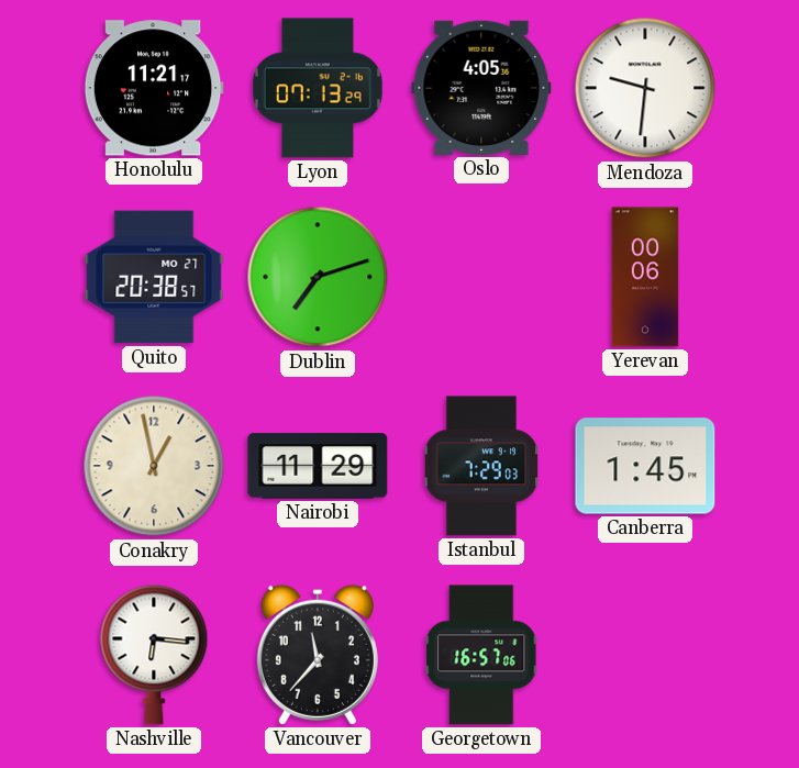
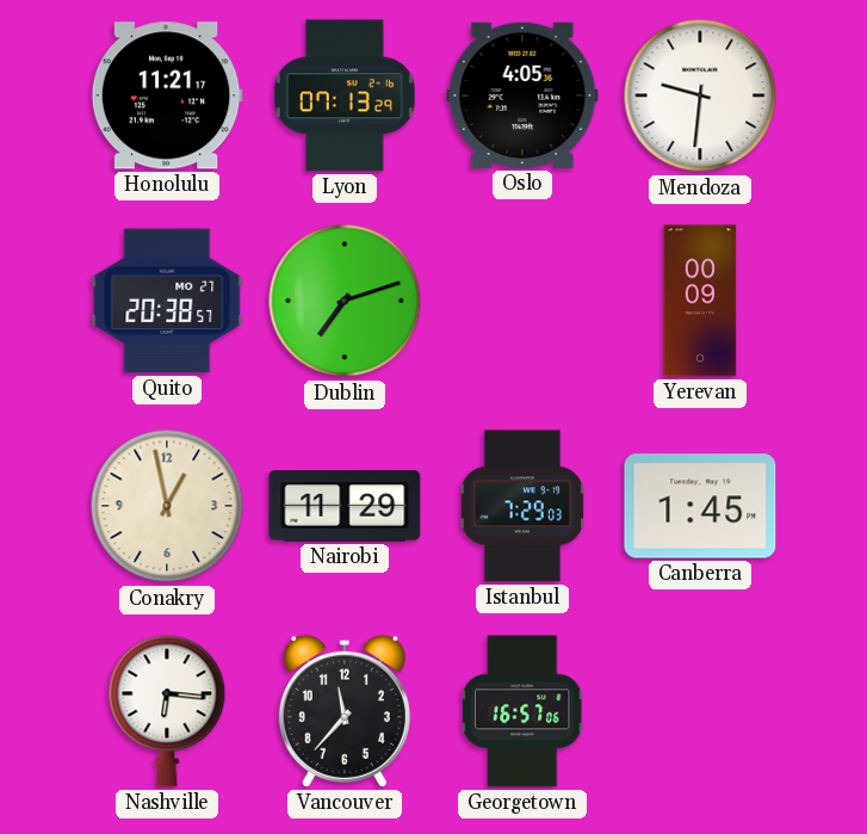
Yerevan: 00:06 -> 00:09 (700, 301)
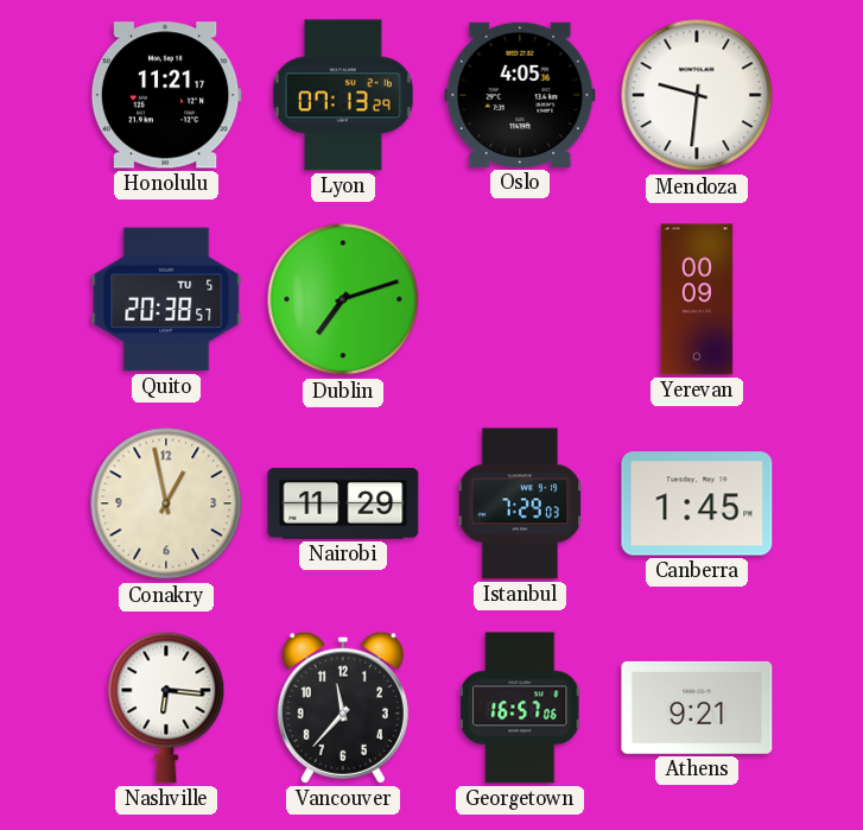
Quito date: MO 27 -> TU 5 (166, 299)
Athens: none -> 9:21 (697, 708)
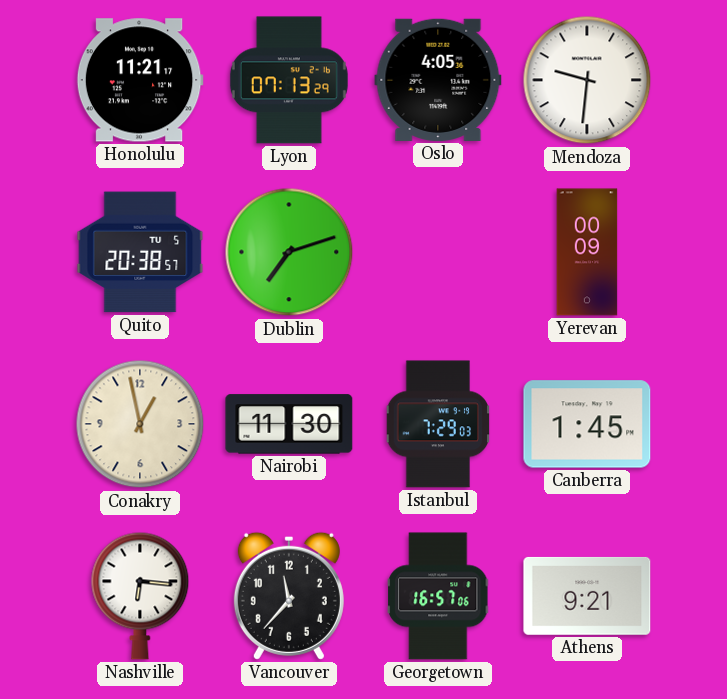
Nairobi: 11:29 -> 11:30 (289, 424)
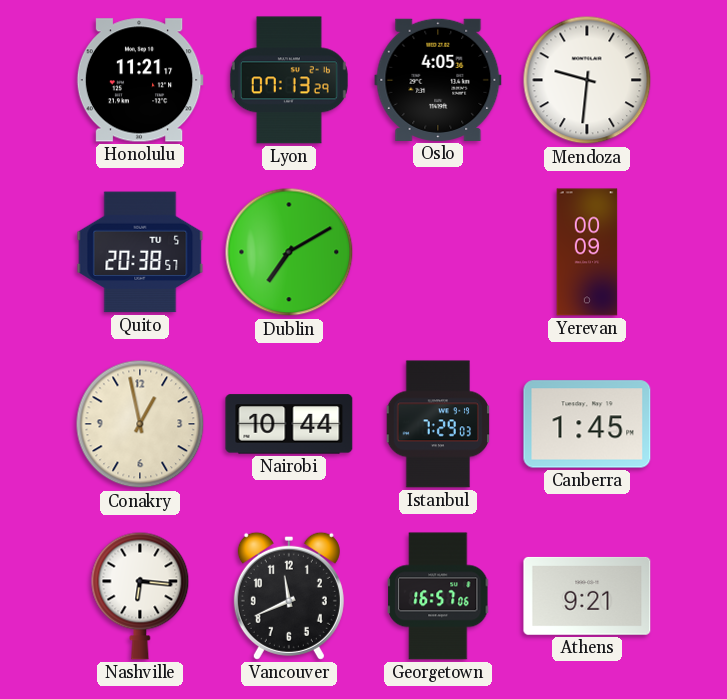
Dublin: 7:12 -> 7:10 (289, 252)
Nairobi: 11:30 -> 10:44 (289, 424)
Vancouver: 11:37 -> 11:41 (289, 596)
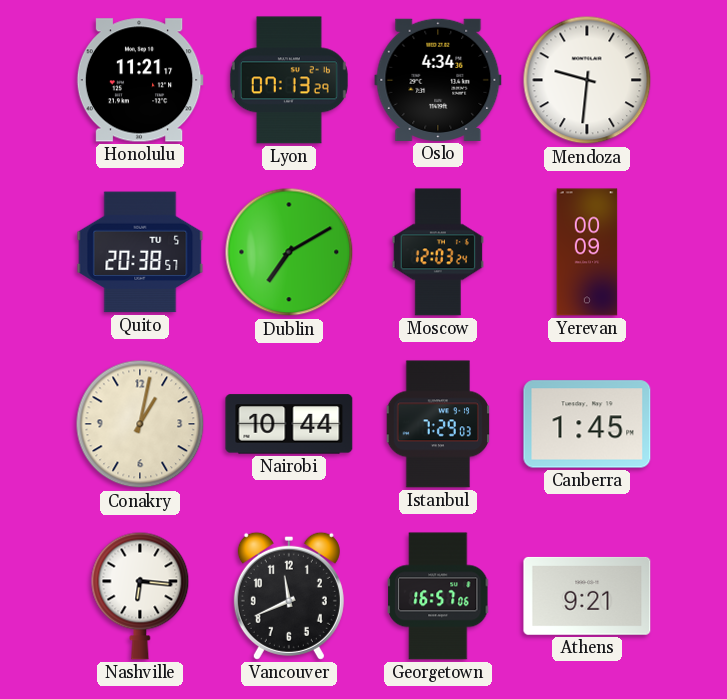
Oslo: 4:05 -> 4:34 (438, 80)
Moscow: none -> 12:03 (438, 252)
Conakry: 12:58 -> 1:02 (140, 424)
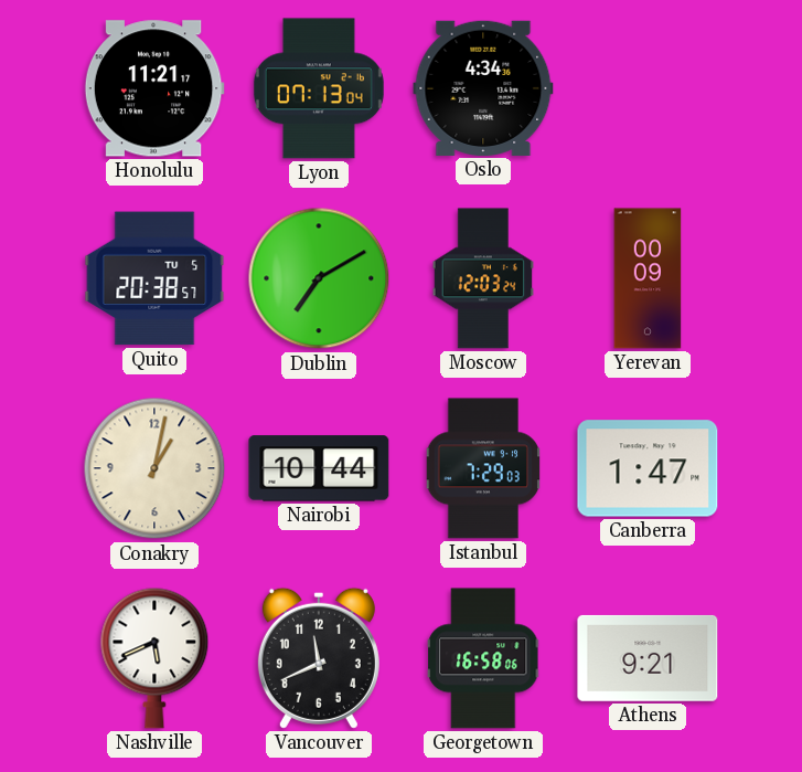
Lyon: 07:13:29 -> 07:13:04 (319, 88)
Mendoza: 9:31 -> none (587, 80)
Canberra: 1:45 -> 1:47 (648, 468)
Nashville: 6:16 -> 5:41 (154, 658)
Georgetown: 16:57 -> 16:58 (484, 658)
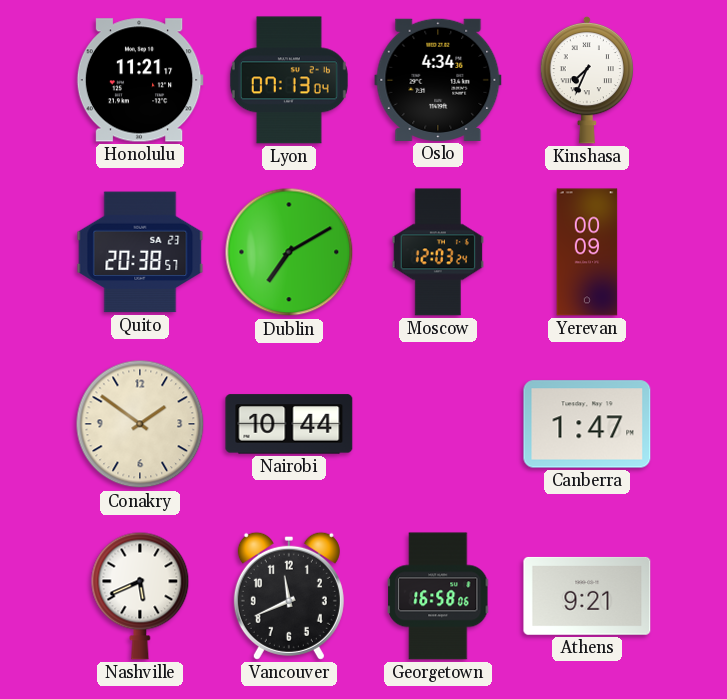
Kinshasa: none -> 7:34 (586, 80)
Quito date: TU 5 -> SA 23 (140, 252)
Conakry: 1:02 -> 1:51 (140, 424)
Istanbul: 7:29 -> none (483, 468)
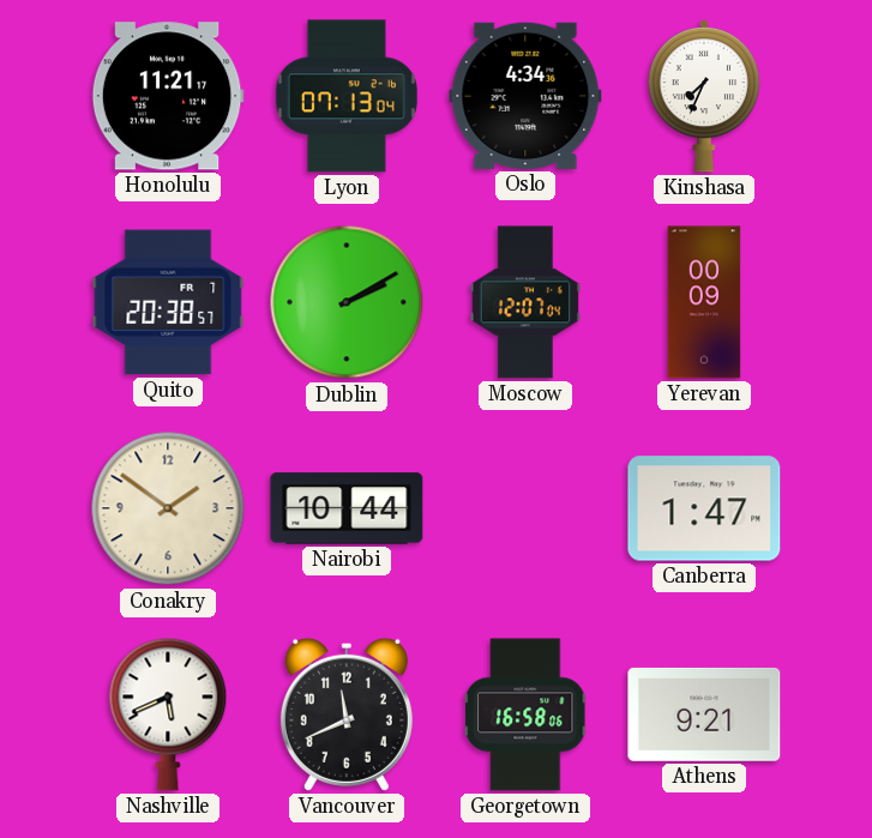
Quito date: SA 23 -> FR 7 (168, 302)
Dublin: 7:10 -> 2:10 (347, 302)
Moscow: 12:03 -> 12:07 (525, 302)
